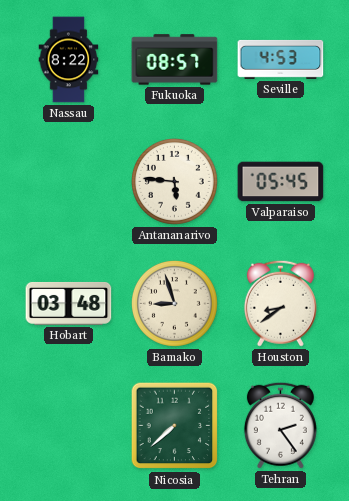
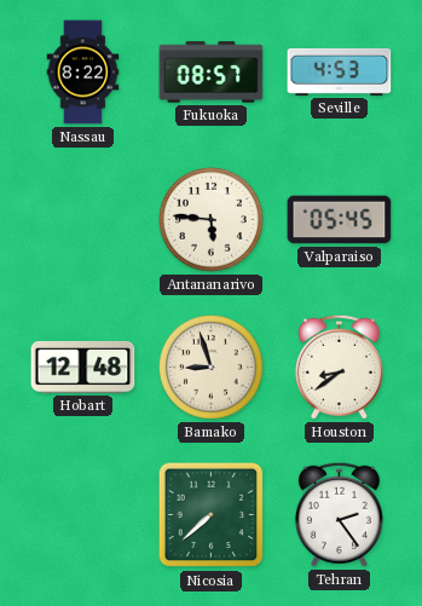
Hobart: 03:48 -> 12:48 (83, 367)
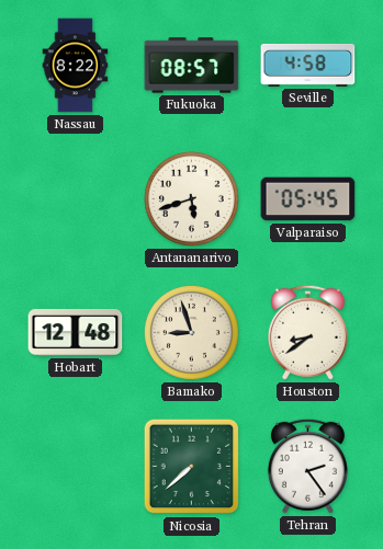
Seville: 4:53 -> 4:58 (308, 65)
Antananarivo: 5:46 -> 5:42 (191, 198)
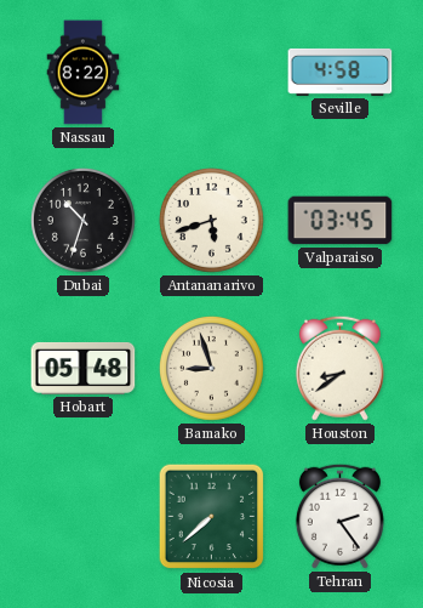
Fukuoka: 08:57 -> none (192, 66)
Dubai: none -> 10:33 (82, 220)
Valparaiso: 05:45 -> 03:45 (341, 221)
Hobart: 12:48 -> 05:48 (84, 368)
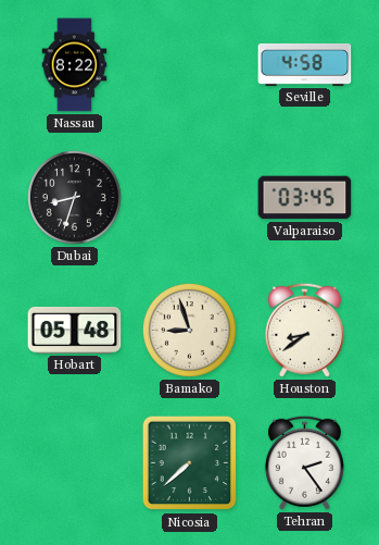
Dubai: 10:33 -> 8:33 (74, 197)
Antananarivo: 5:42 -> none (211, 220)
